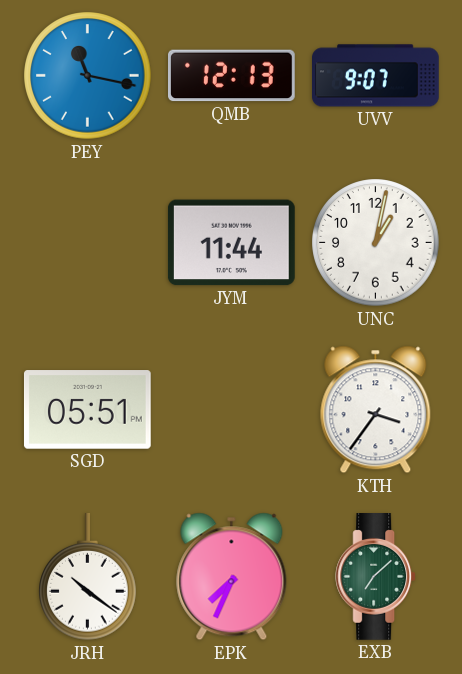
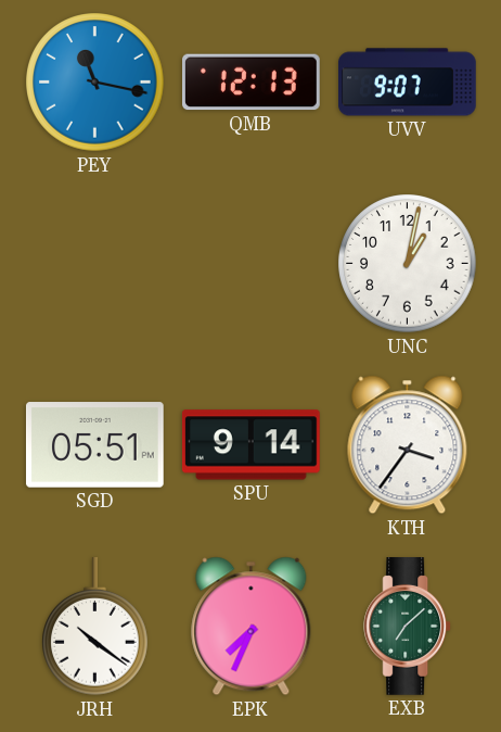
JYM: 11:44 -> none (231, 243)
SPU: none -> 9:14 (251, 445)
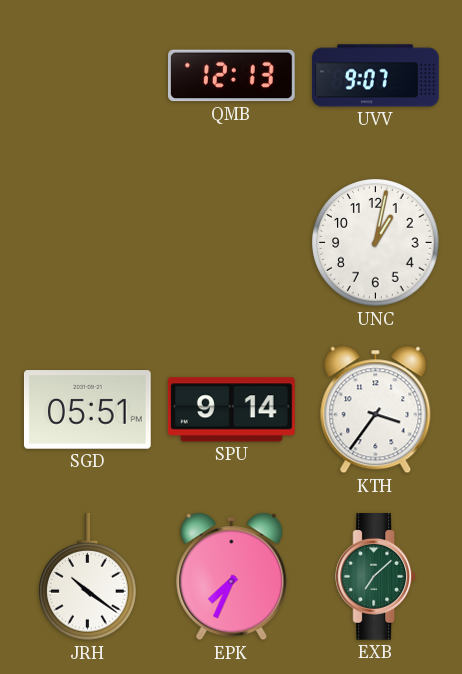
PEY: 11:17 -> none (95, 83)
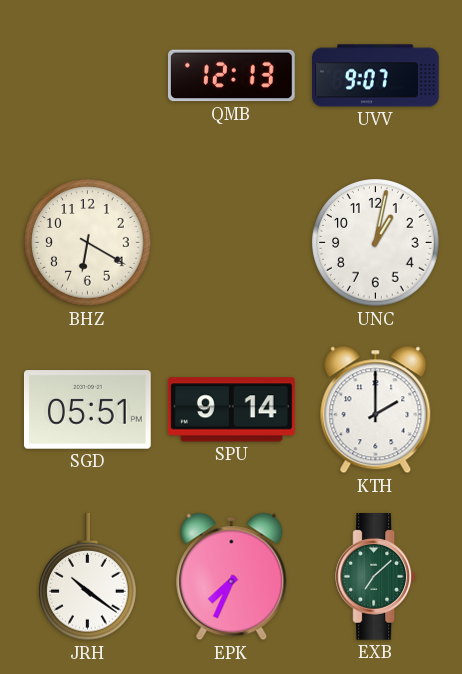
BHZ: none -> 6:20 (88, 243)
KTH: 3:36 -> 2:00 (376, 410)
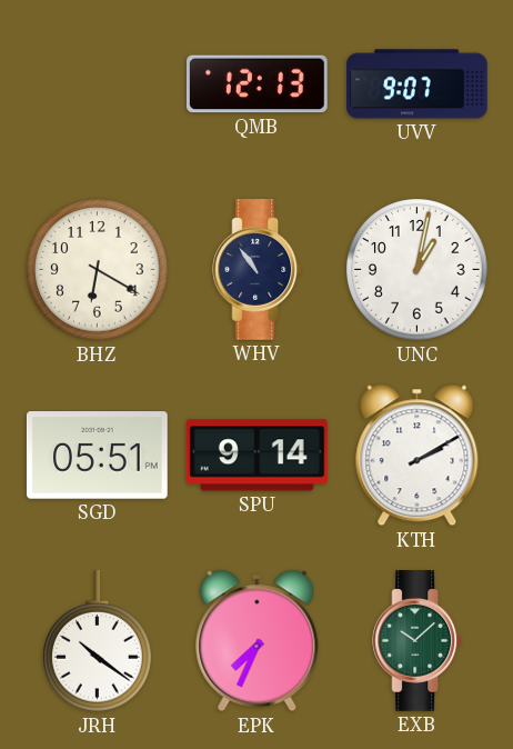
WHV: none -> 10:54 (258, 270)
KTH: 2:00 -> 2:10 (418, 456)
EXB: 7:08 -> 10:08 (418, 641)
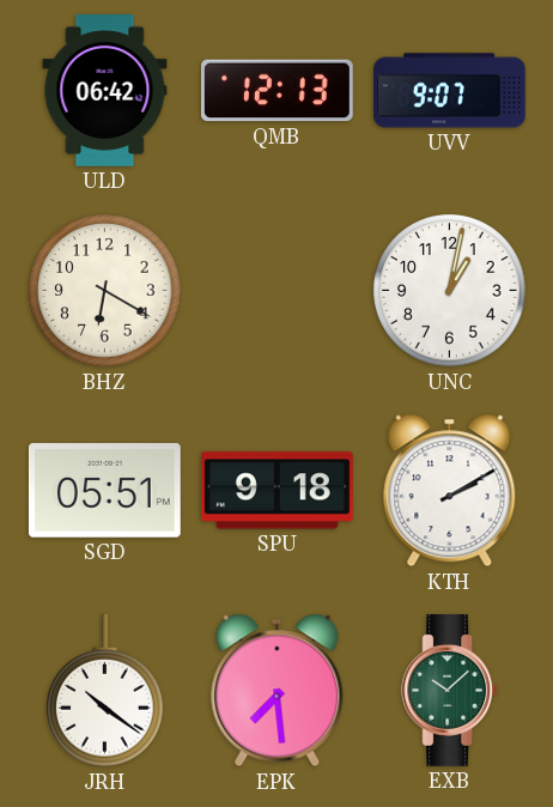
ULD: none -> 06:42 (105, 91)
WHV: 10:54 -> none (258, 270)
SPU: 9:14 -> 9:18 (276, 491)
EPK: 7:34 -> 7:29 (278, 691)
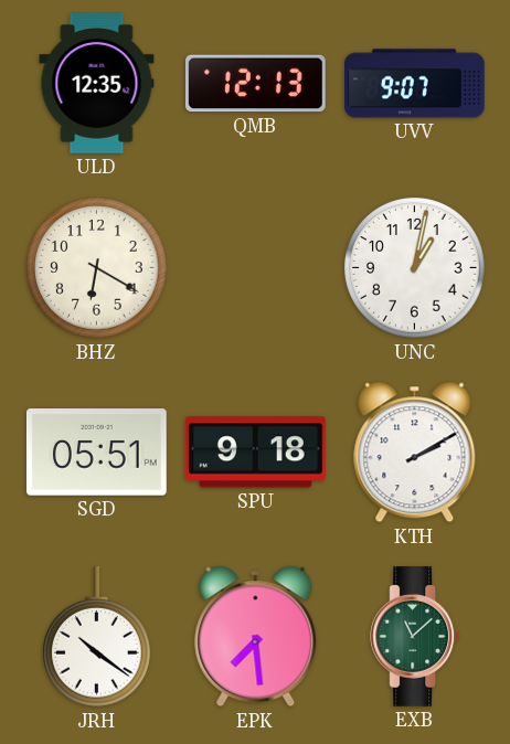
ULD: 06:42 -> 12:35 (97, 84)
EXB: 10:08 -> 11:08 (415, 637)
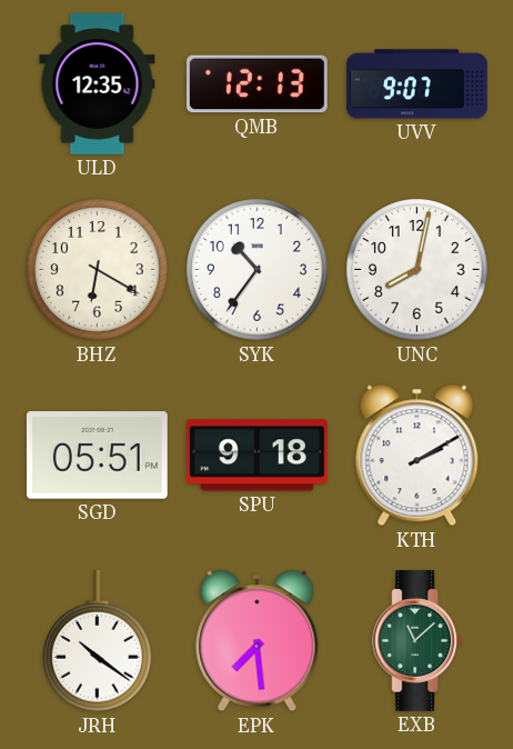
SYK: none -> 10:36 (258, 270)
UNC: 1:02 -> 8:02 (418, 270)
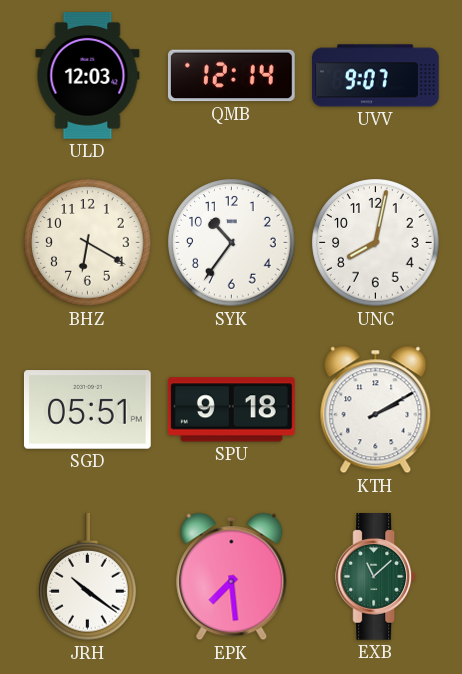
ULD: 12:35 -> 12:03 (88, 76)
QMB: 12:13 -> 12:14 (232, 76)
